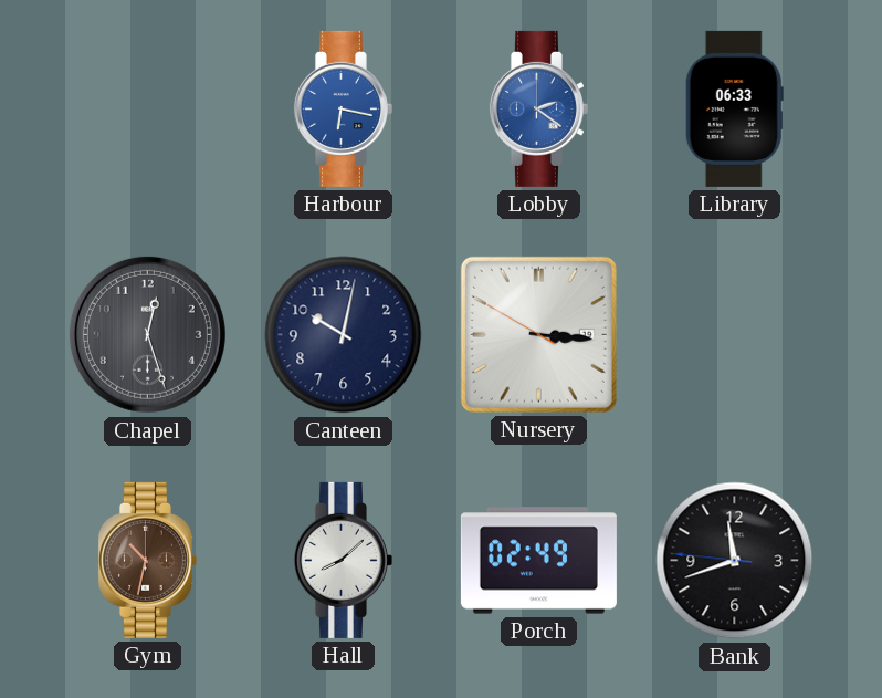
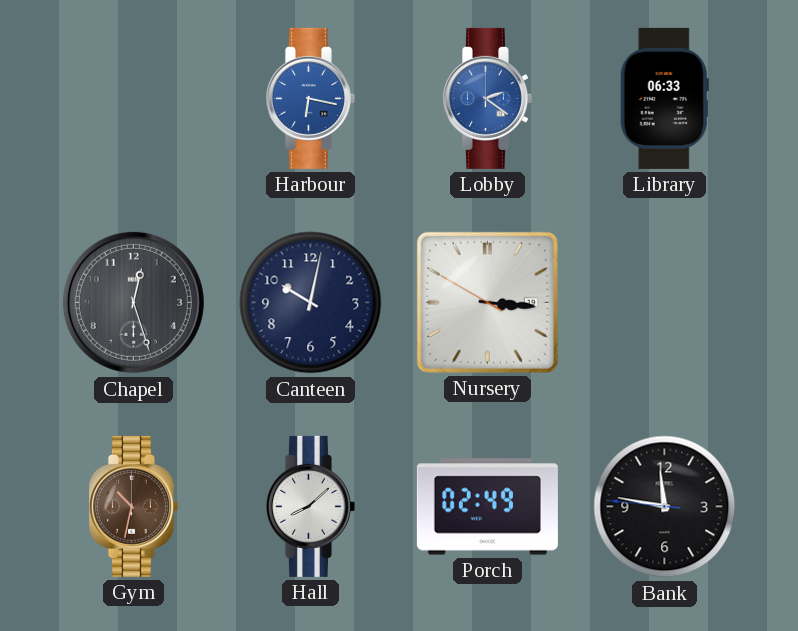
Bank: 11:41 -> 11:46 (665, 507)
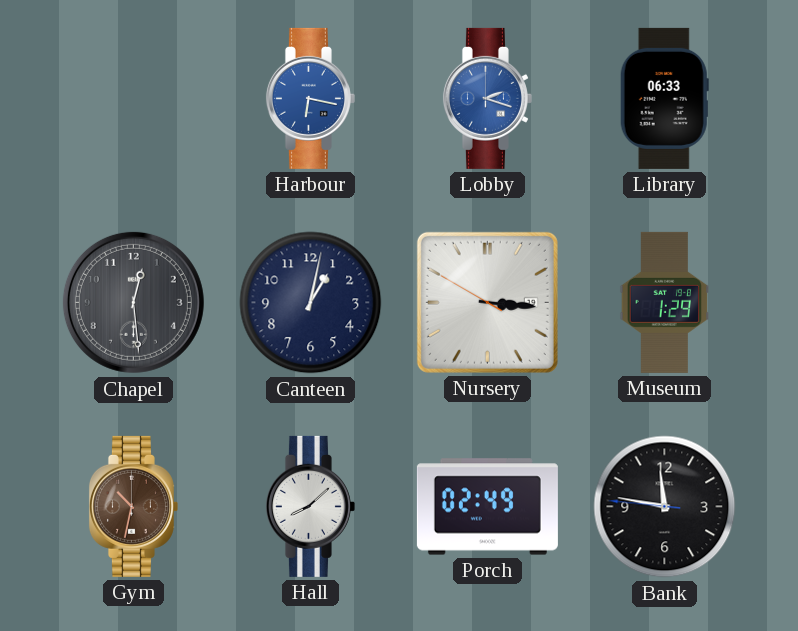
Lobby: 2:21 -> 2:18 (487, 98)
Chapel: 12:27 -> 12:29 (133, 302)
Canteen: 10:02 -> 1:02 (311, 303)
Museum: none -> 1:29 (665, 302)
